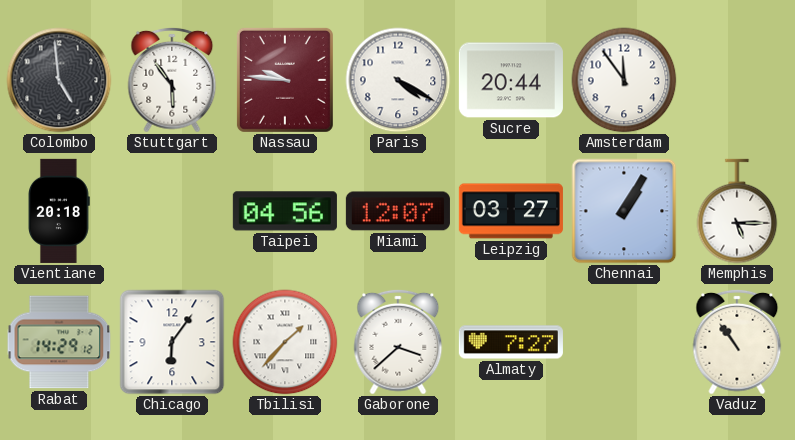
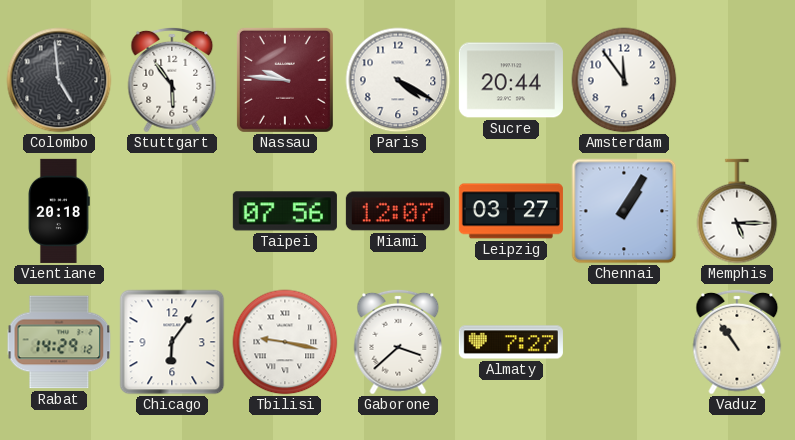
Taipei: 04:56 -> 07:56 (285, 211)
Tbilisi: 1:37 -> 9:17 (285, 342)
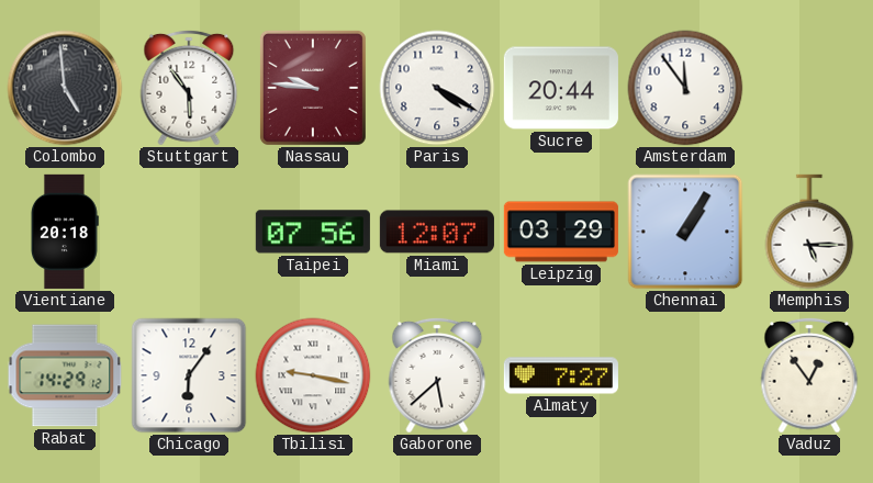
Leipzig: 03:27 -> 03:29 (561, 232)
Gaborone: 3:38 -> 5:38 (437, 375)
Vaduz: 10:54 -> 12:54 (809, 375)
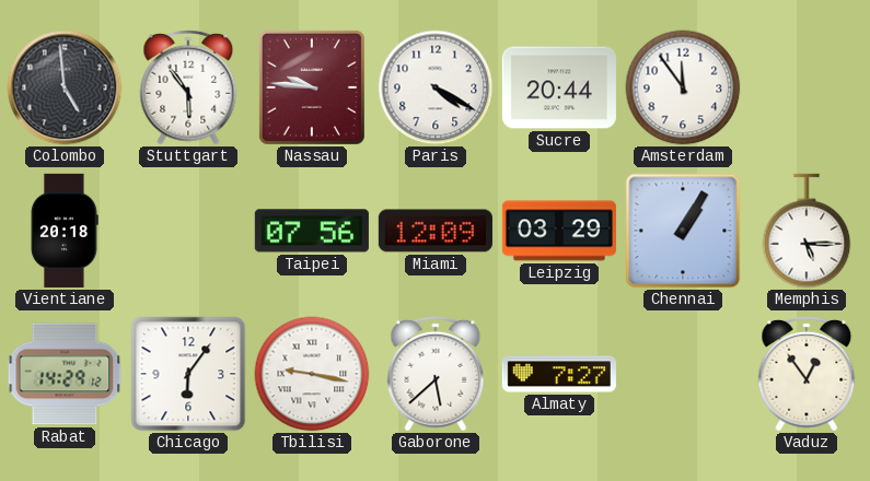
Miami: 12:07 -> 12:09 (436, 231)
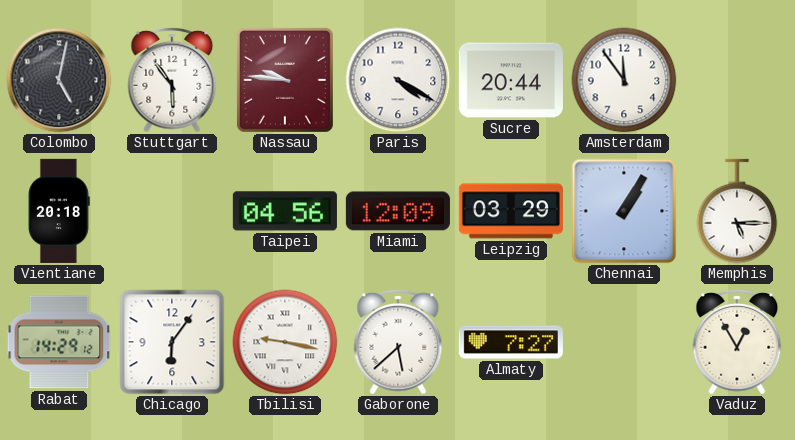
Colombo: 4:59 -> 5:02 (59, 80)
Taipei: 07:56 -> 04:56 (285, 211)
Vaduz: 12:54 -> 12:55 (737, 342)
